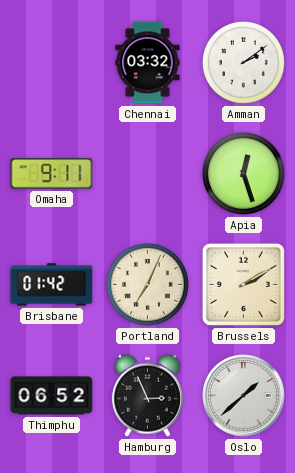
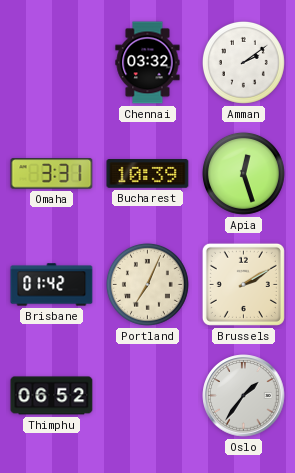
Omaha: 9:11 -> 3:31 (52, 174)
Bucharest: none -> 10:39 (148, 174)
Hamburg: 2:56 -> none (147, 395)
Oslo: 1:38 -> 1:36 (244, 396)
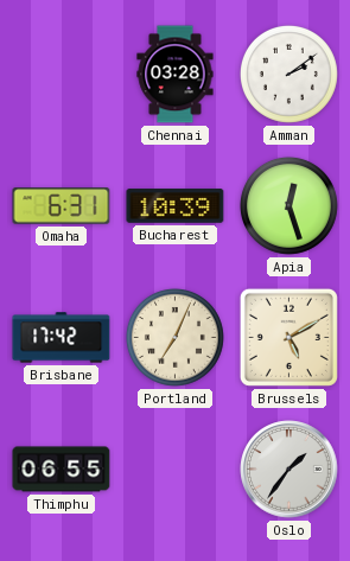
Chennai: 03:32 -> 03:28 (176, 75)
Omaha: 3:31 -> 6:31 (62, 206)
Brisbane: 01:42 -> 17:42 (62, 338)
Brussels: 2:10 -> 5:10 (288, 337)
Thimphu: 06:52 -> 06:55 (62, 470)
